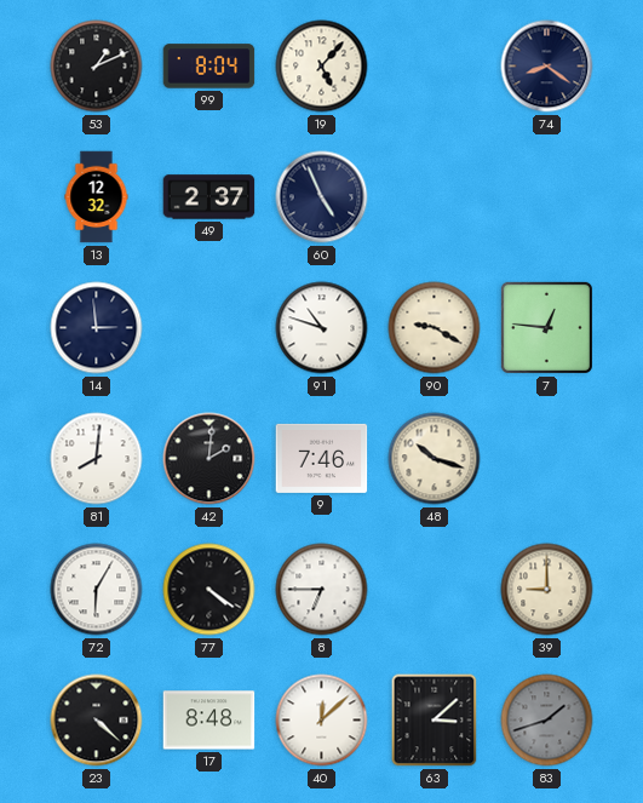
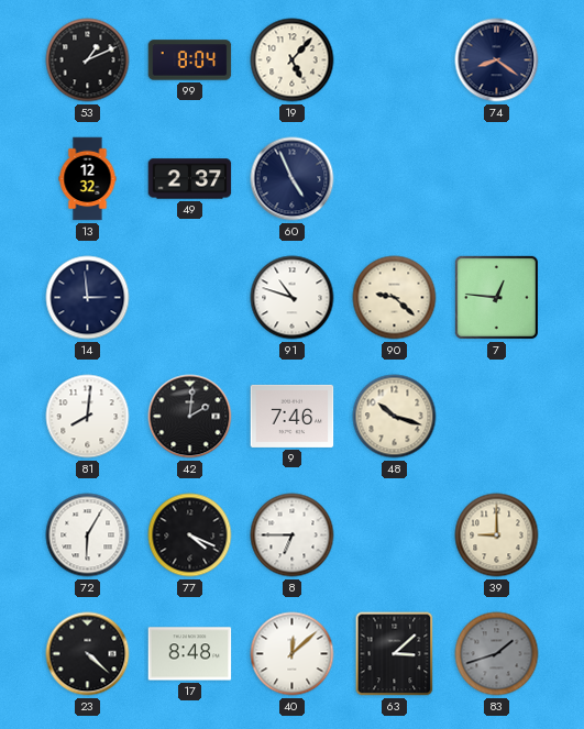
90: 9:20 -> 9:22 (395, 298)
77: 4:21 -> 4:19 (190, 535)
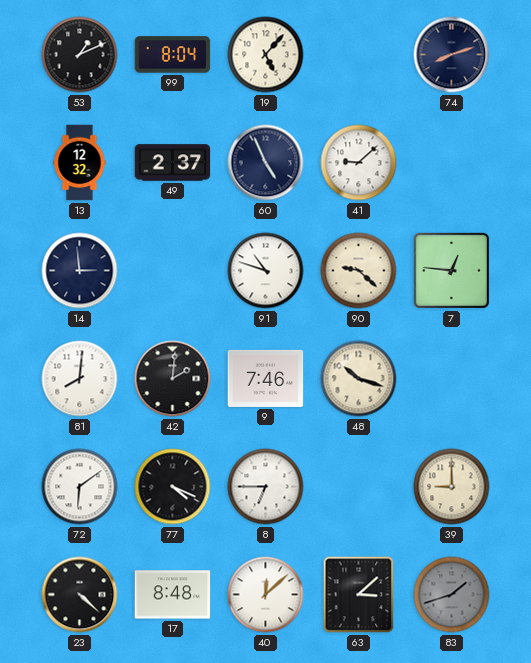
74: 8:21 -> 8:12 (452, 55)
41: none -> 9:08 (359, 163)
72: 6:05 -> 6:09 (80, 487)
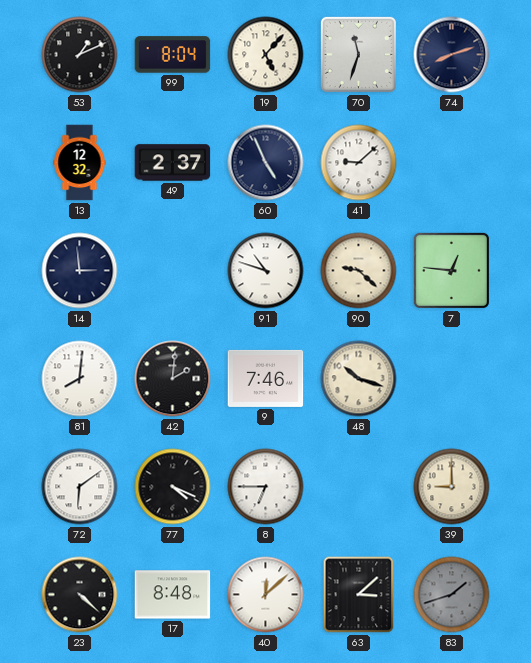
70: none -> 11:33 (358, 54)
